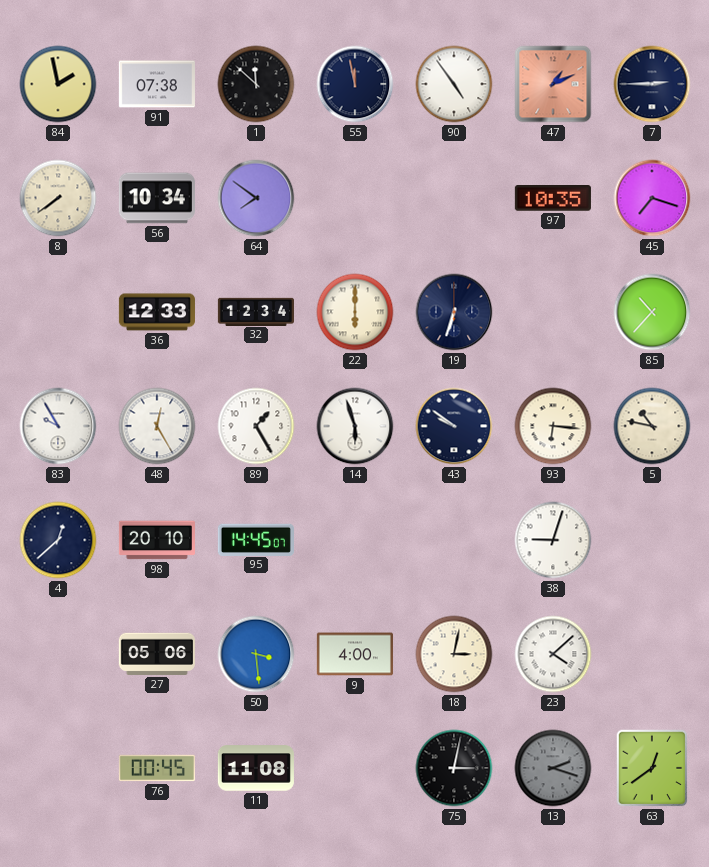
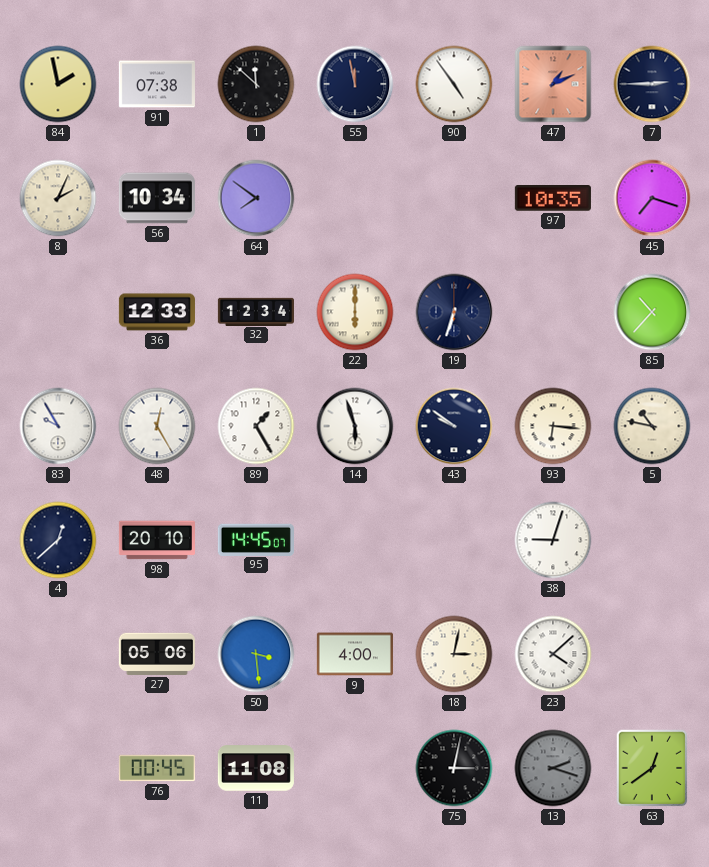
8: 7:39 -> 2:04 (58, 198)
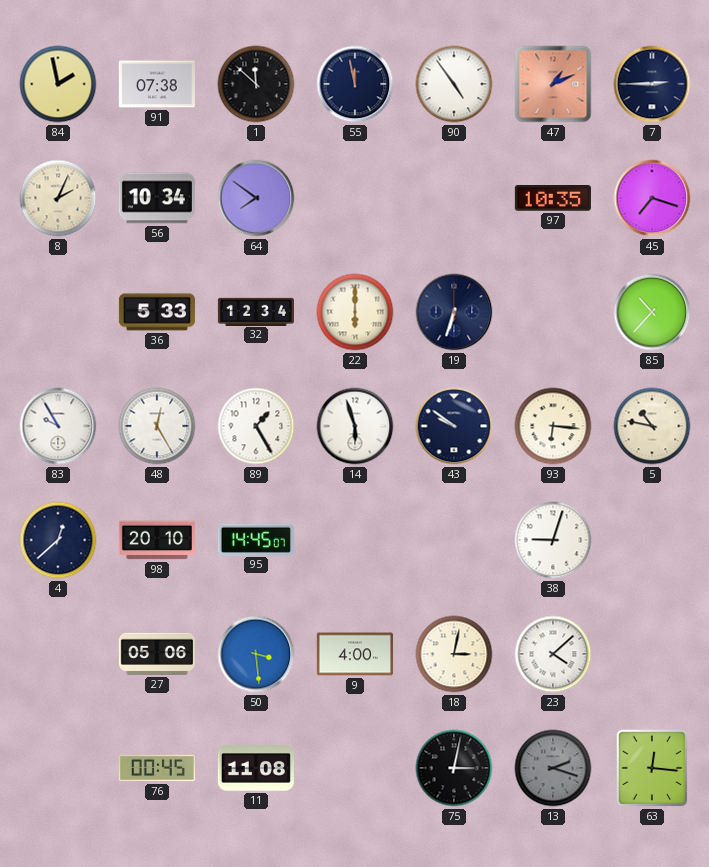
36: 12:33 -> 5:33 (157, 312)
63: 12:39 -> 12:16 (652, 768)
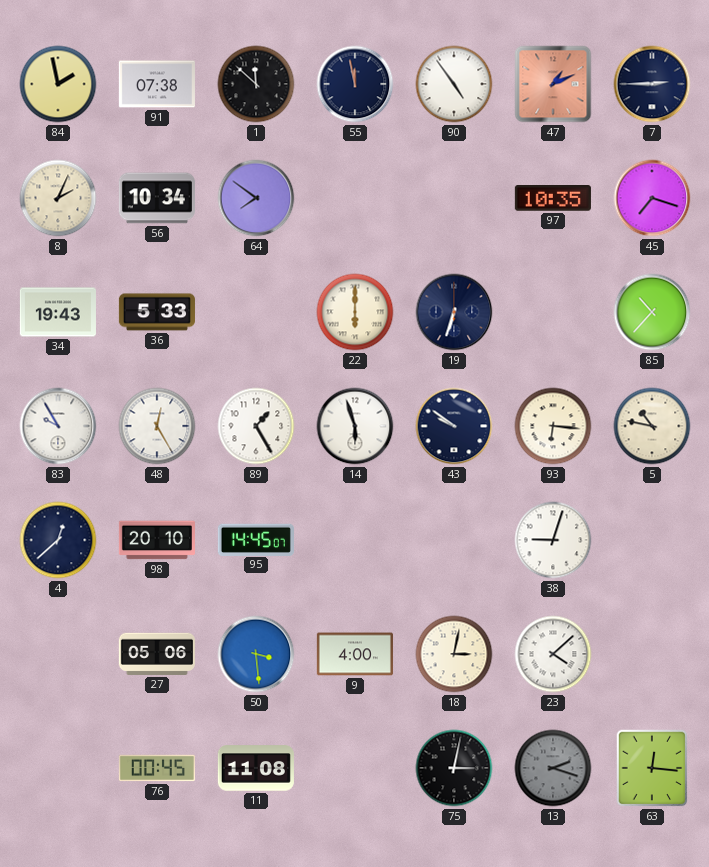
34: none -> 19:43 (58, 312)
32: 12:34 -> none (256, 311)
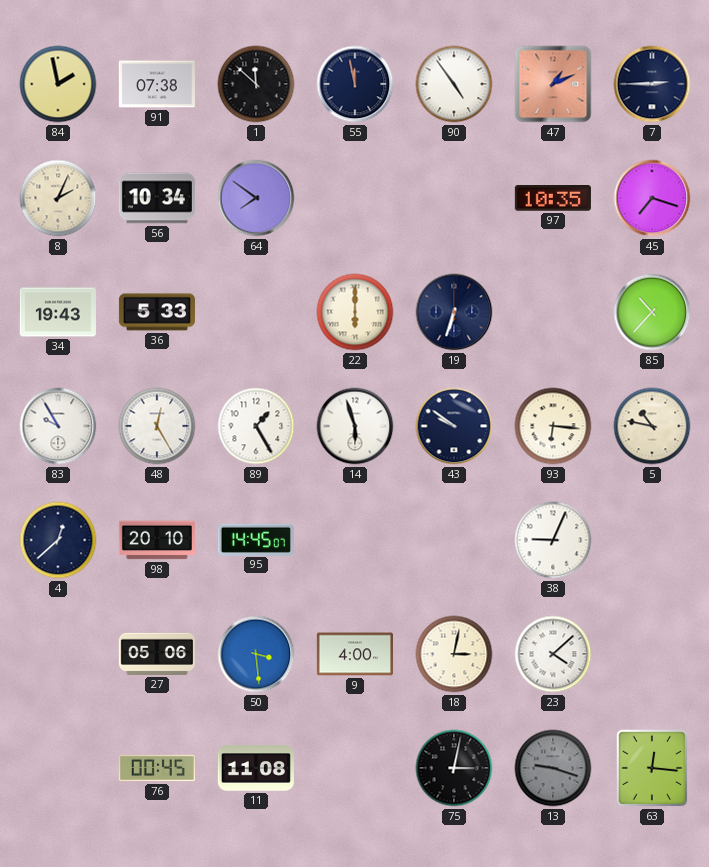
38: 9:03 -> 9:04 (553, 540)
13: 2:18 -> 9:18 (553, 768)
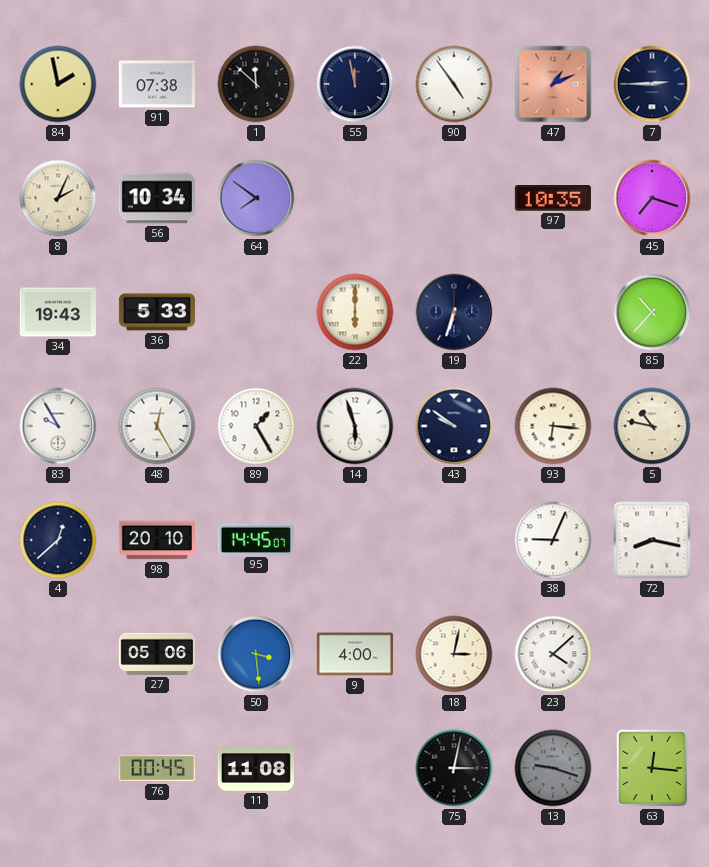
72: none -> 8:17 (652, 540)
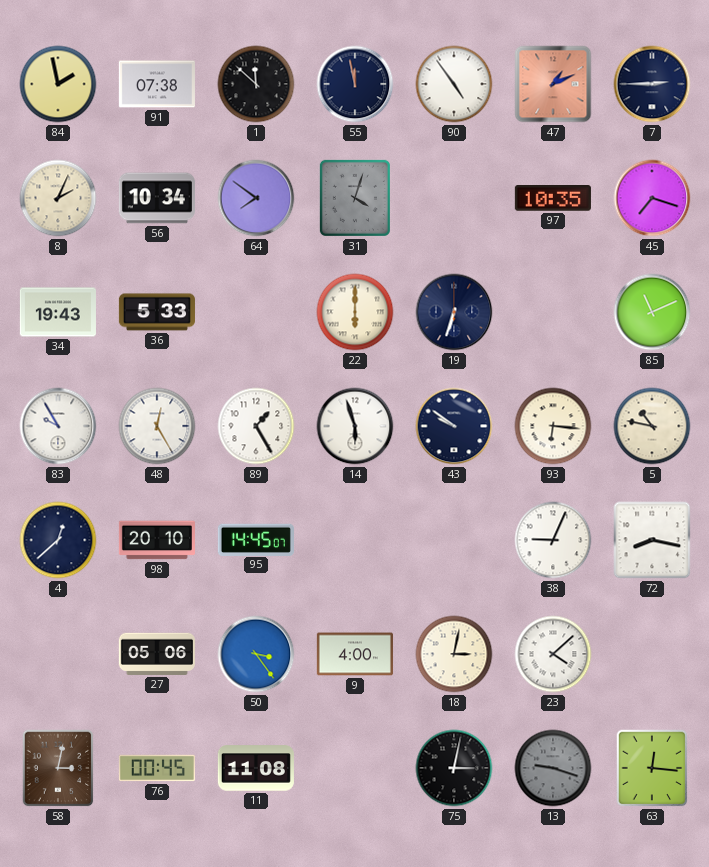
31: none -> 4:03 (355, 198)
85: 10:37 -> 11:11 (652, 312)
50: 3:29 -> 3:24 (256, 654)
58: none -> 3:02 (58, 768)
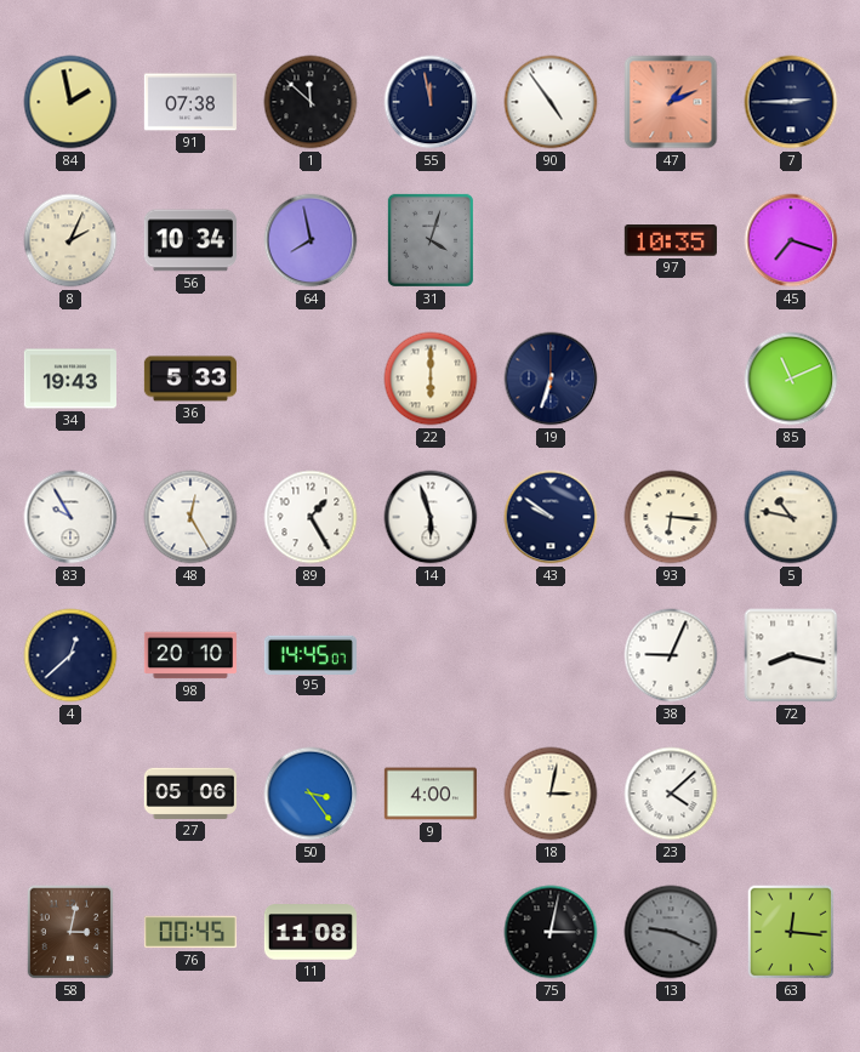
64: 7:51 -> 7:58 (311, 240)
13: 9:18 -> 9:19 (671, 932)
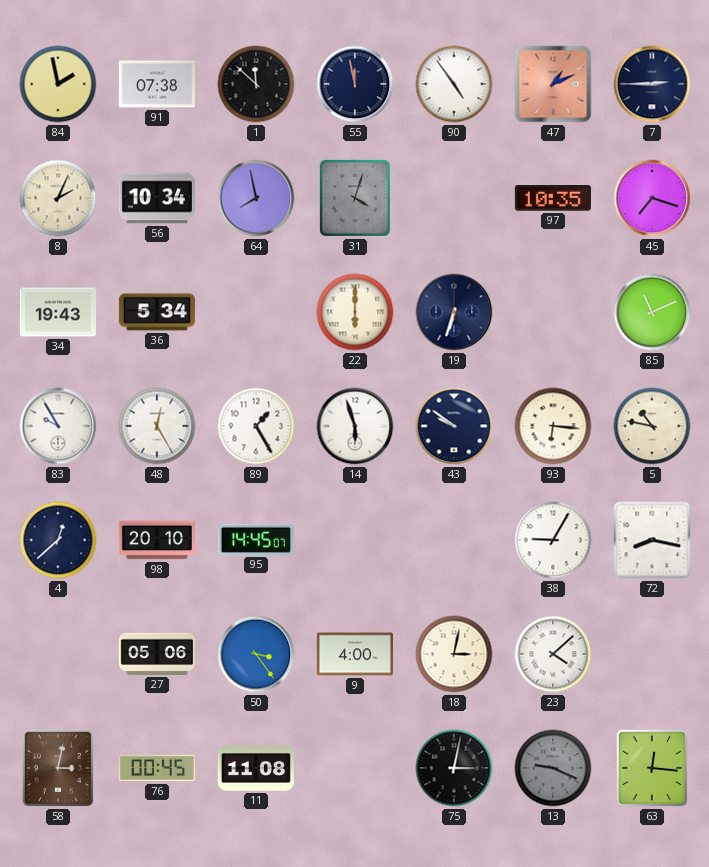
36: 5:33 -> 5:34 (157, 312)
38: 9:04 -> 9:05 (553, 540)
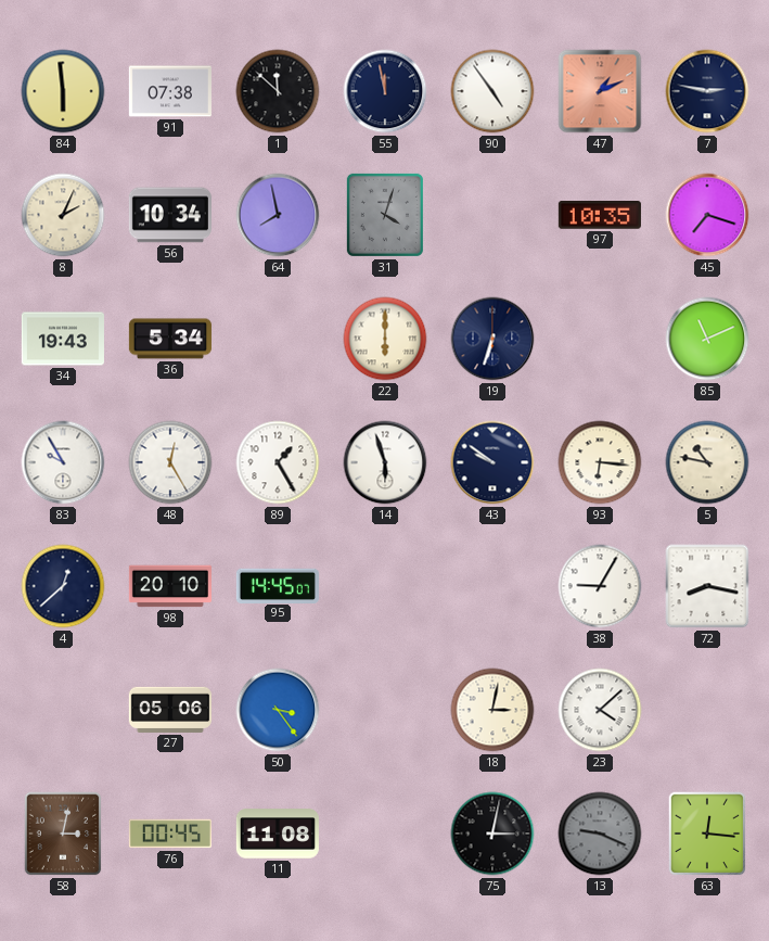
84: 1:58 -> 5:59 (63, 91)
7: 2:45 -> 2:47 (707, 91)
9: 4:00 -> none (355, 654)
